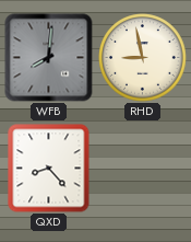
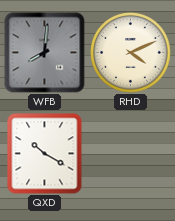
RHD: 8:58 -> 4:11 (131, 53)
QXD: 8:23 -> 10:20 (45, 154)
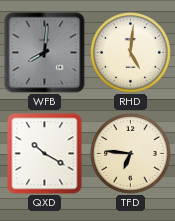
RHD: 4:11 -> 5:01 (131, 53)
TFD: none -> 6:46 (131, 154)
